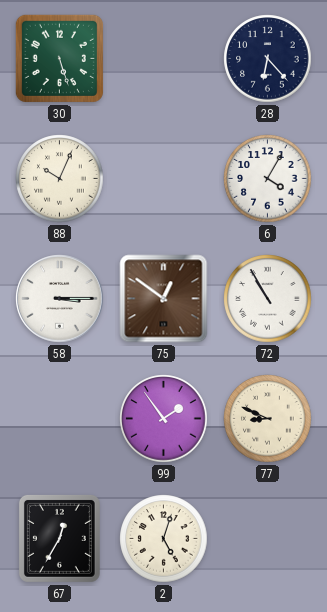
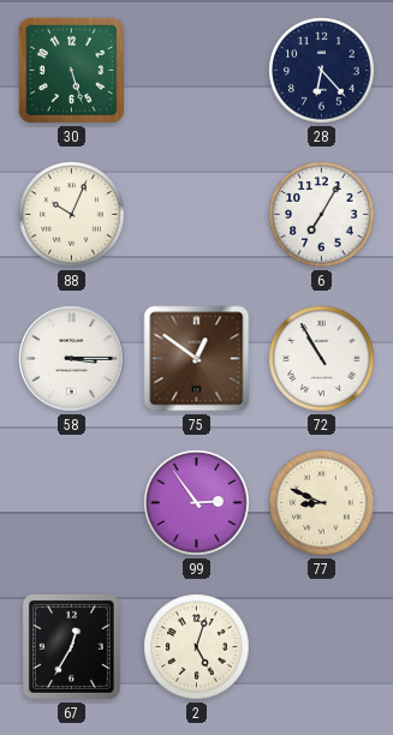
6: 4:05 -> 7:05 (322, 215)
99: 1:54 -> 2:54 (197, 503)
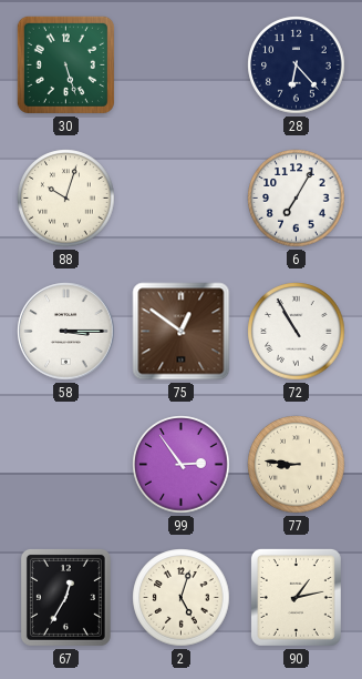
88: 10:04 -> 10:03 (66, 199)
77: 8:49 -> 8:46 (297, 465)
90: none -> 1:13 (296, 597)
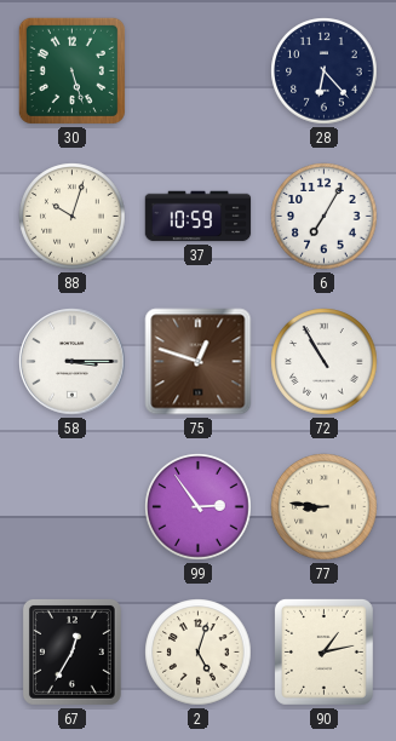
37: none -> 10:59 (199, 217)
75: 12:51 -> 12:48 (199, 362)
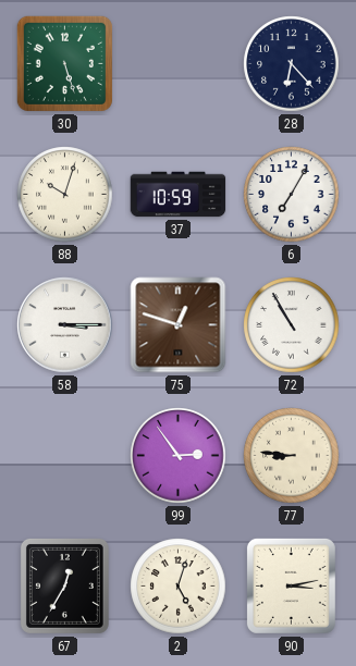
90: 1:13 -> 3:13 (291, 585)
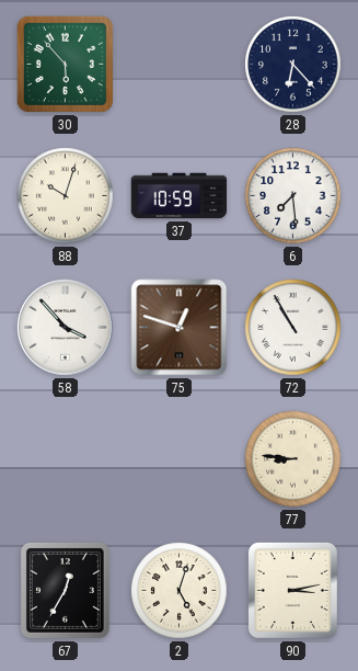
30: 5:27 -> 5:53 (65, 64)
6: 7:05 -> 7:29 (293, 196)
58: 3:15 -> 3:53 (66, 328)
99: 2:54 -> none (179, 456)
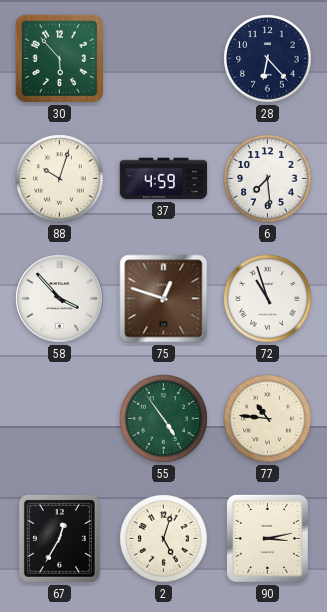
37: 10:59 -> 4:59 (164, 179)
72: 10:55 -> 10:57 (268, 299)
55: none -> 4:54 (164, 419)
77: 8:46 -> 10:46 (268, 419)
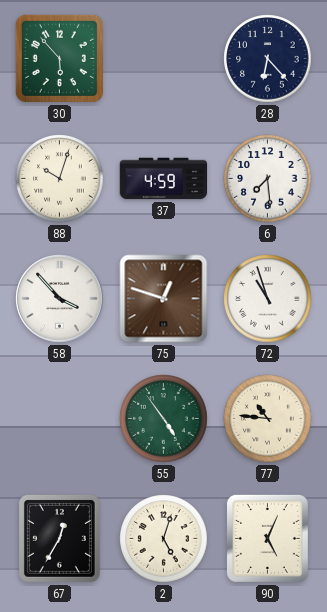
90: 3:13 -> 5:04 (267, 538)
